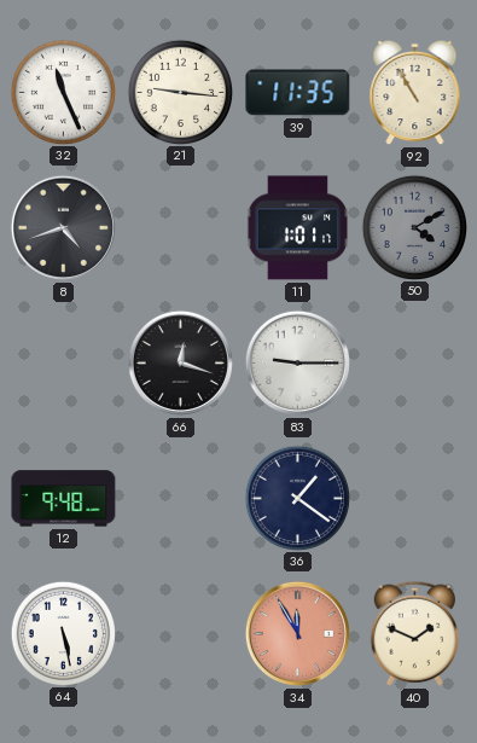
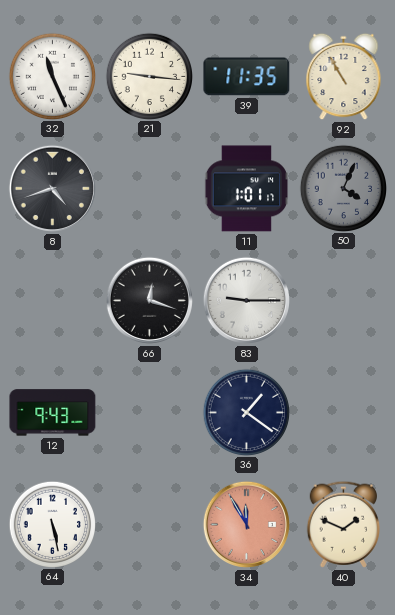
50: 4:10 -> 4:04 (343, 188)
12: 9:48 -> 9:43 (53, 413)
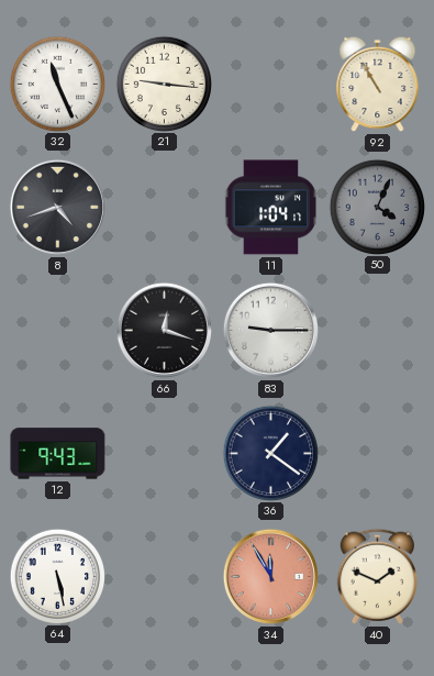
39: 11:35 -> none (247, 77)
11: 1:01 -> 1:04 (271, 208)
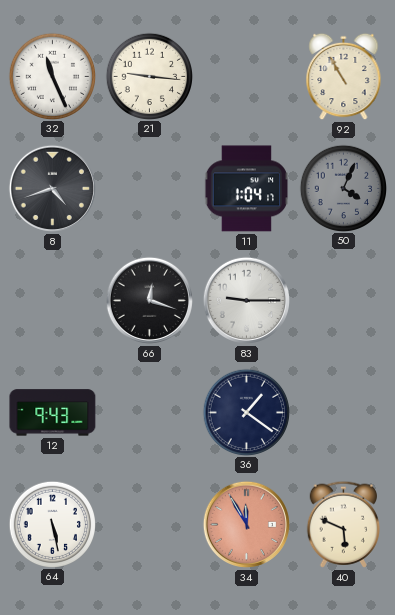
40: 1:49 -> 5:49 (344, 524)
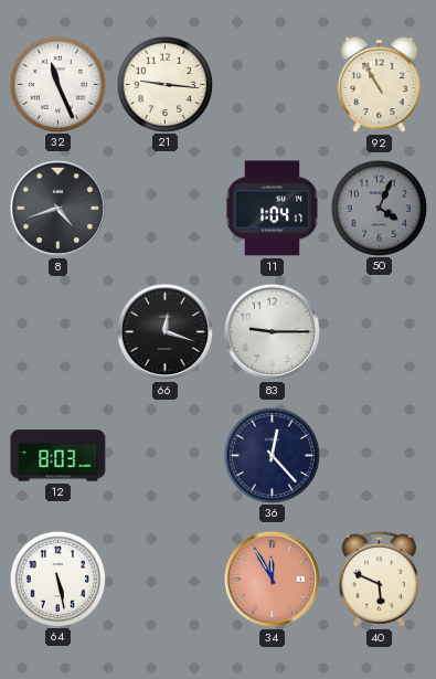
12: 9:43 -> 8:03 (59, 456)
36: 1:21 -> 12:23 (272, 455)
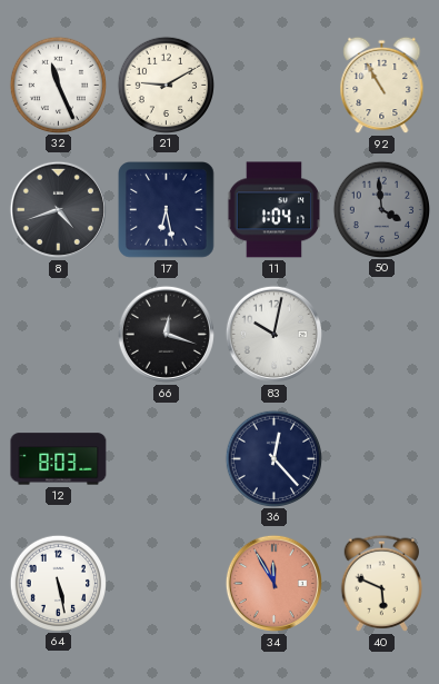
21: 9:16 -> 9:10 (166, 85)
17: none -> 6:28 (167, 210)
50: 4:04 -> 3:59 (381, 209)
83: 9:15 -> 10:02 (273, 334)
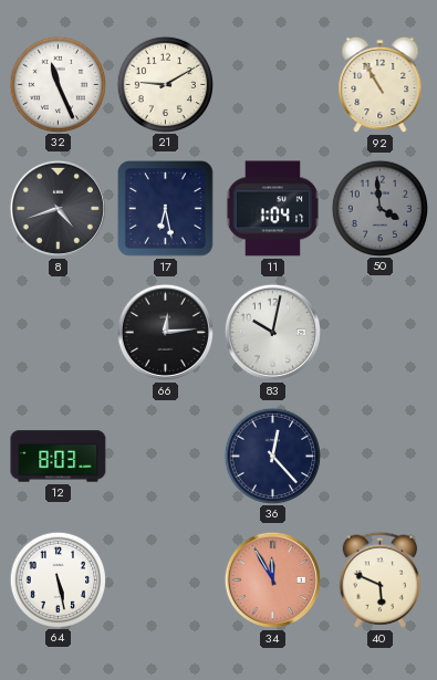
66: 12:18 -> 12:14 (165, 332)
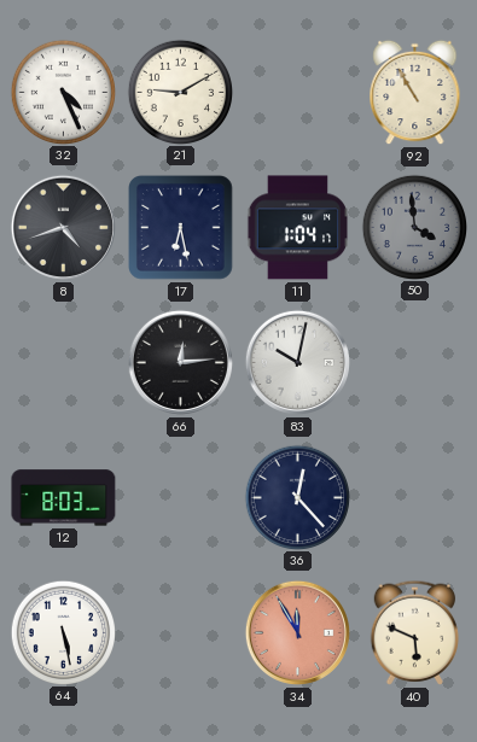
32: 11:26 -> 4:26 (63, 92)
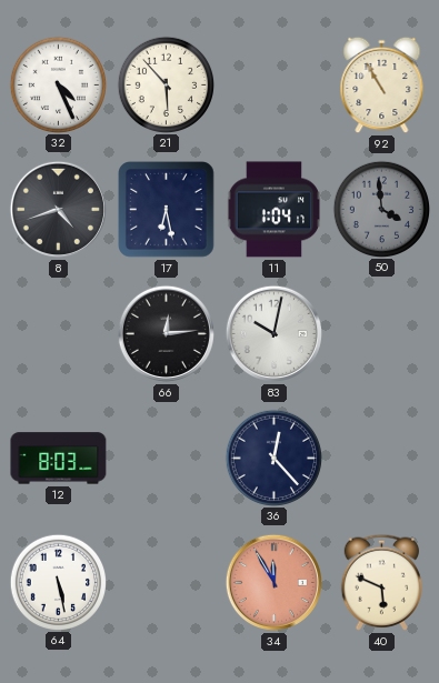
21: 9:10 -> 5:53 (166, 84)
